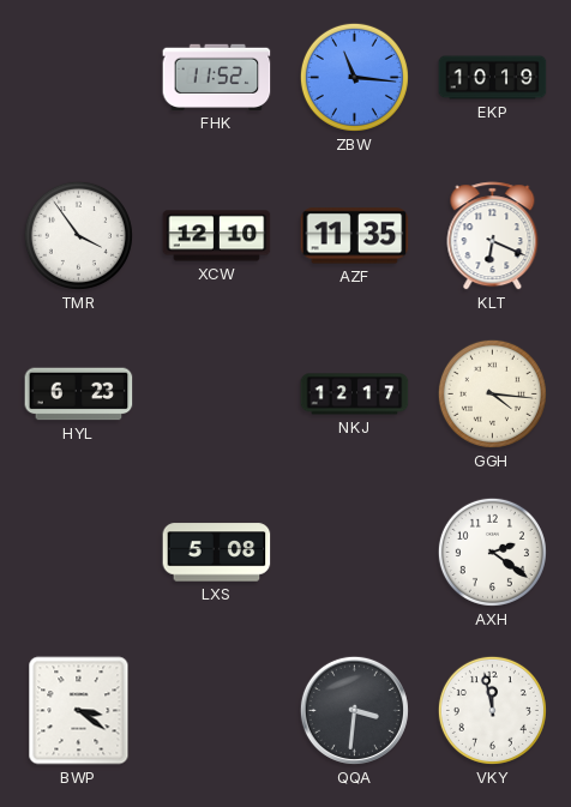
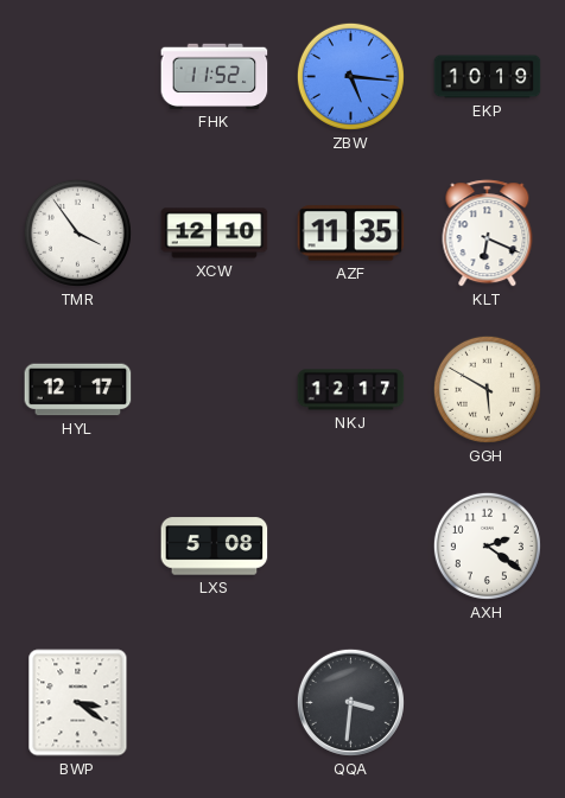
ZBW: 11:16 -> 5:16 (350, 76)
HYL: 6:23 -> 12:17 (78, 390)
GGH: 4:16 -> 5:50 (487, 389)
VKY: 11:58 -> none (492, 710)
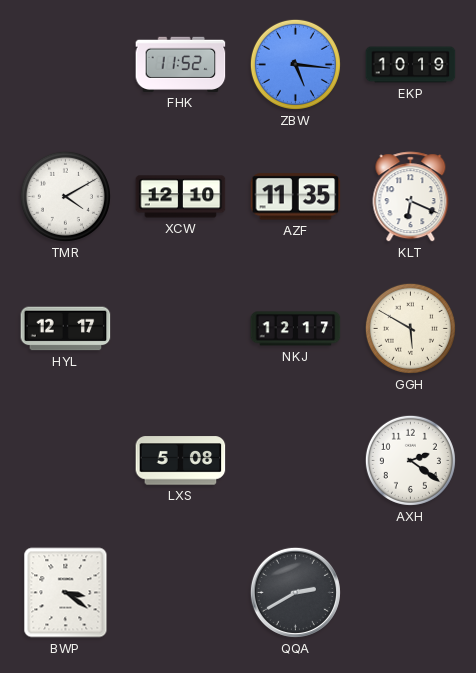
TMR: 3:54 -> 4:10 (65, 196)
QQA: 3:31 -> 2:40 (295, 592)
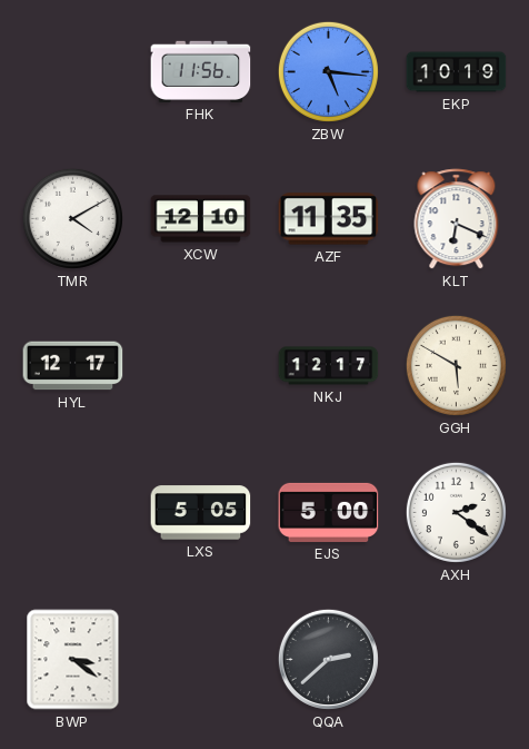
FHK: 11:52 -> 11:56 (201, 71)
LXS: 5:08 -> 5:05 (201, 513)
EJS: none -> 5:00 (329, 512)
QQA: 2:40 -> 2:38 (328, 659)
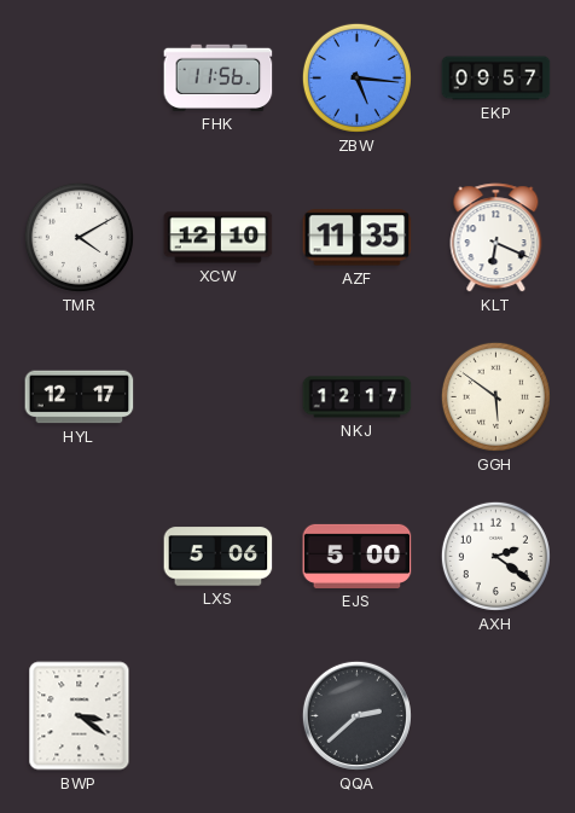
EKP: 10:19 -> 09:57 (496, 79)
GGH: 5:50 -> 5:51 (495, 396)
LXS: 5:05 -> 5:06 (219, 557)
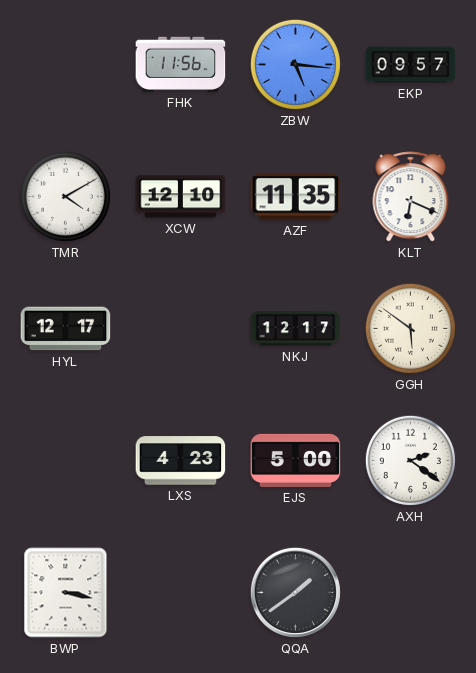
LXS: 5:06 -> 4:23 (181, 461)
BWP: 3:21 -> 3:17 (66, 593)
QQA: 2:38 -> 1:39 (295, 592)
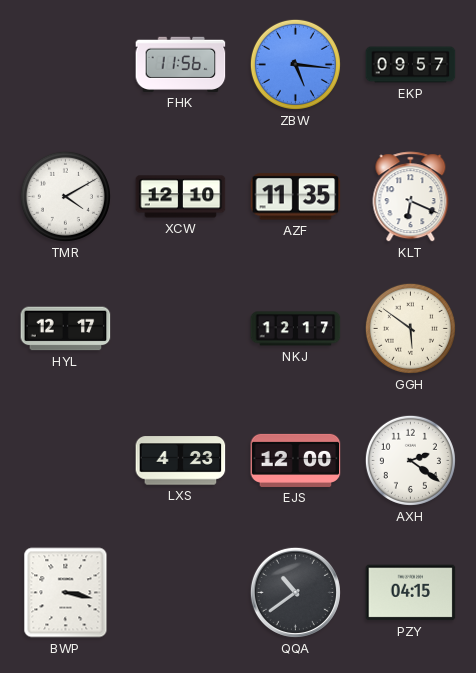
EJS: 5:00 -> 12:00 (296, 460)
QQA: 1:39 -> 10:39 (295, 592)
PZY: none -> 04:15 (411, 593)
